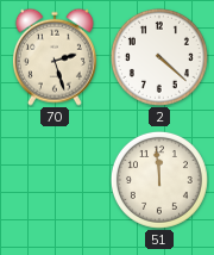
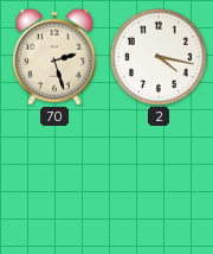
2: 4:22 -> 4:17 (159, 57)
51: 11:59 -> none (159, 180)
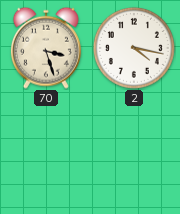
70: 2:27 -> 3:27 (46, 48)
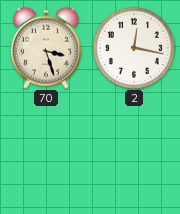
2: 4:17 -> 12:17 (134, 48)
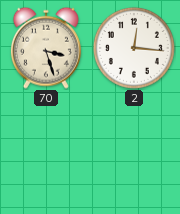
2: 12:17 -> 12:16 (134, 48)
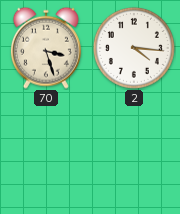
2: 12:16 -> 4:16 (134, 48)
